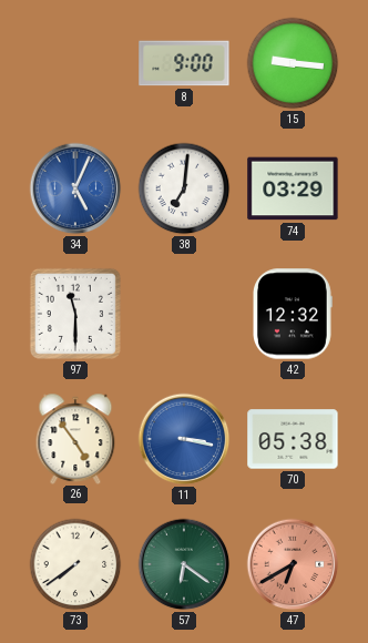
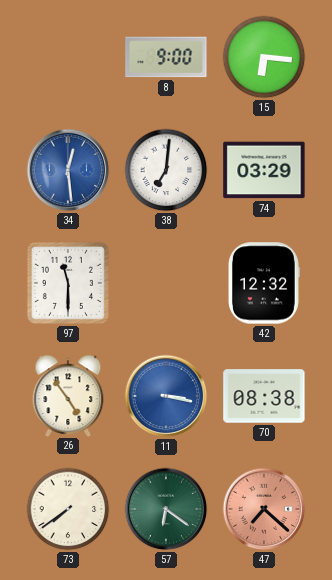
15: 9:16 -> 6:16 (264, 57)
34: 5:04 -> 12:29 (68, 170)
70: 05:38 -> 08:38 (264, 396)
47: 6:40 -> 7:22 (264, 509)
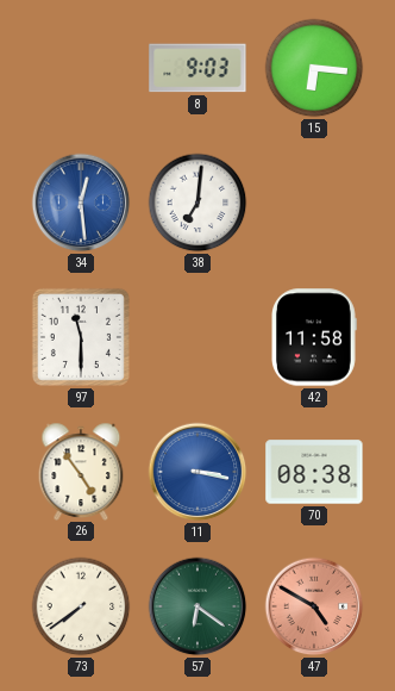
8: 9:00 -> 9:03 (197, 68)
74: 03:29 -> none (264, 170)
42: 12:32 -> 11:58 (314, 337)
47: 7:22 -> 4:50 (314, 606)
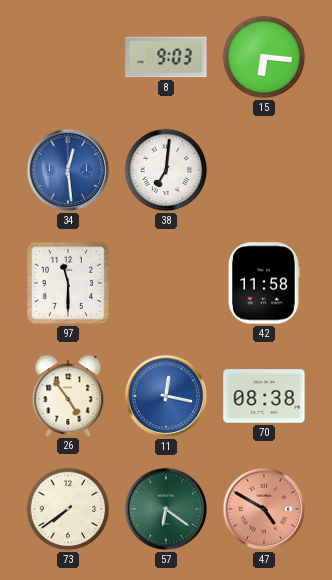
11: 3:17 -> 12:17 (166, 396)
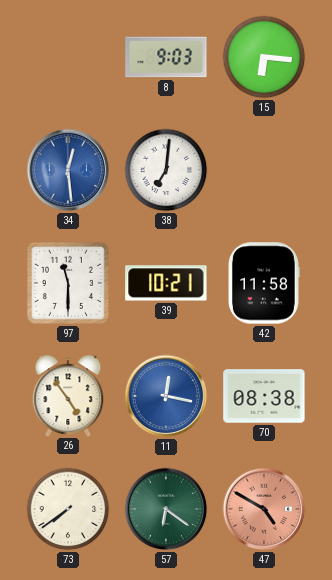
39: none -> 10:21 (166, 283)
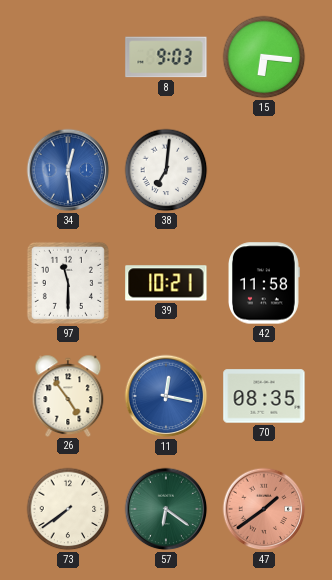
70: 08:38 -> 08:35 (264, 396)
47: 4:50 -> 1:39 (264, 509)
